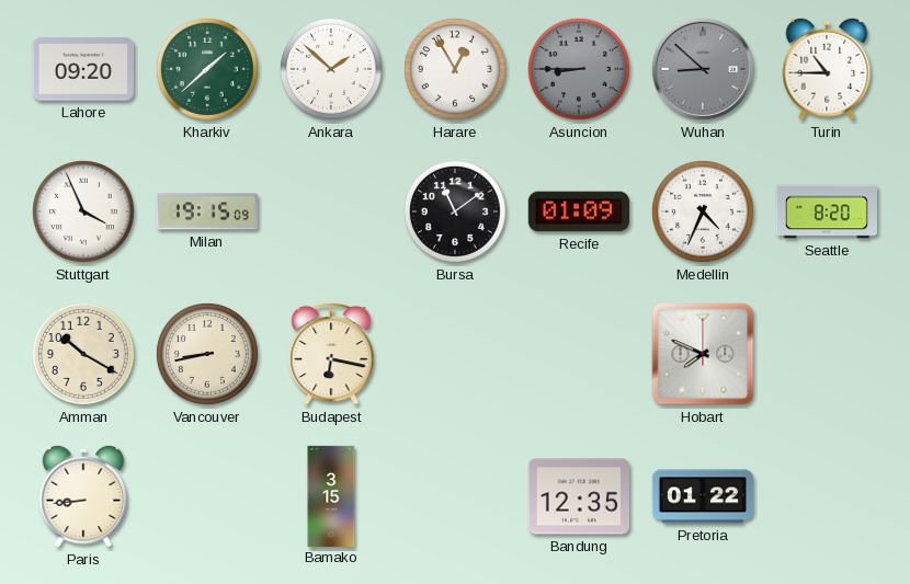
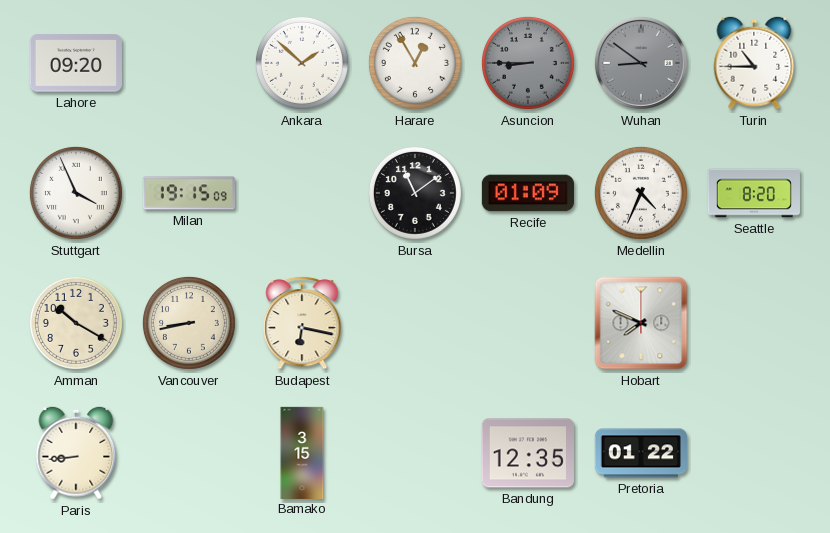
Kharkiv: 1:38 -> none (207, 69)
Wuhan: 8:52 -> 8:51 (641, 63)
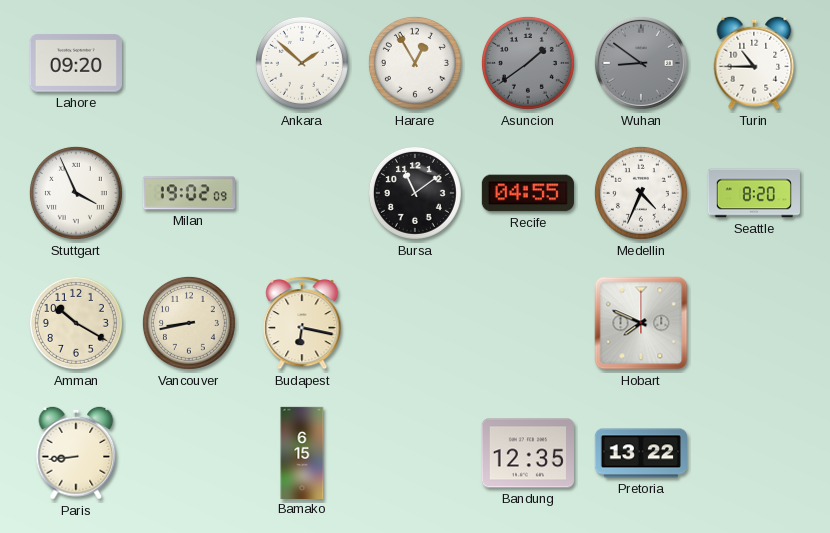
Asuncion: 8:45 -> 1:39 (528, 63)
Milan: 19:15 -> 19:02 (189, 193)
Recife: 01:09 -> 04:55 (528, 193)
Bamako: 3:15 -> 6:15 (302, 452)
Pretoria: 01:22 -> 13:22 (640, 453)
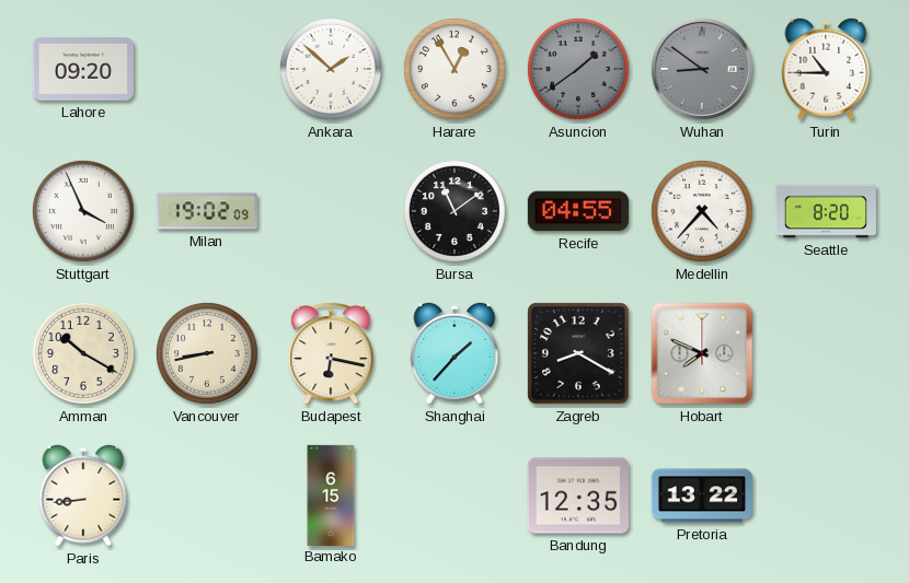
Medellin: 4:34 -> 4:37 (702, 211)
Shanghai: none -> 1:37 (454, 353)
Zagreb: none -> 8:20 (578, 353)
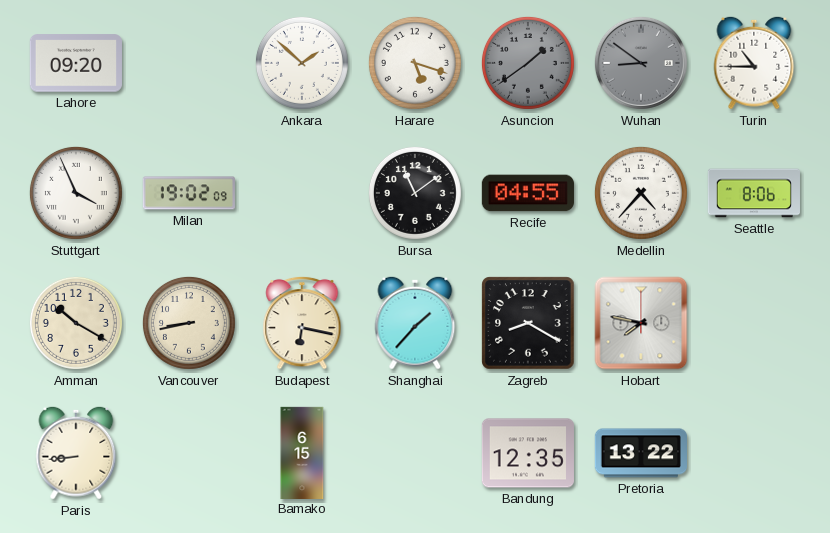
Harare: 12:55 -> 5:18 (415, 63)
Seattle: 8:20 -> 8:06 (753, 193)
Hobart: 7:49 -> 7:47 (641, 323)
